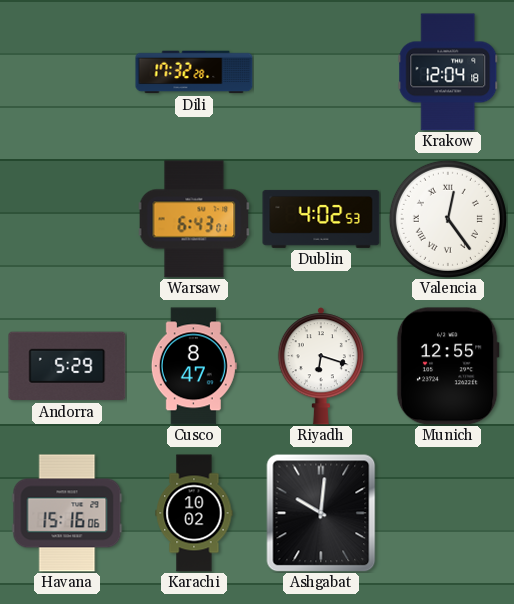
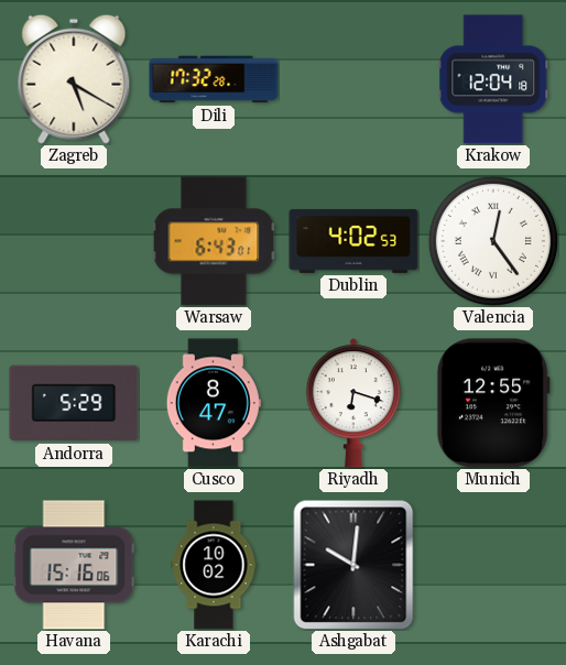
Zagreb: none -> 5:20 (74, 79)
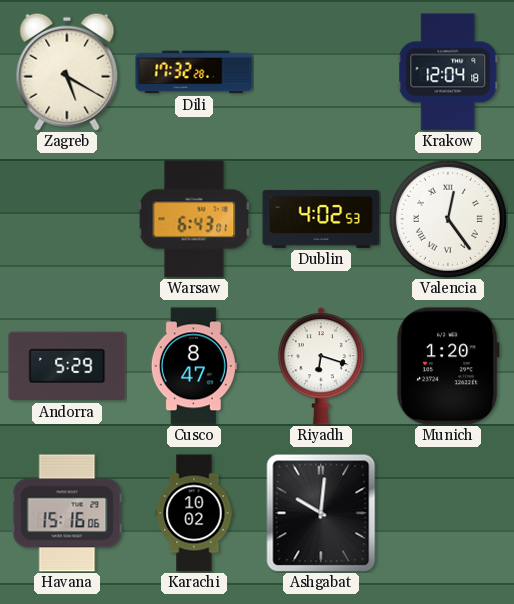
Munich: 12:55 -> 1:20 (448, 366)
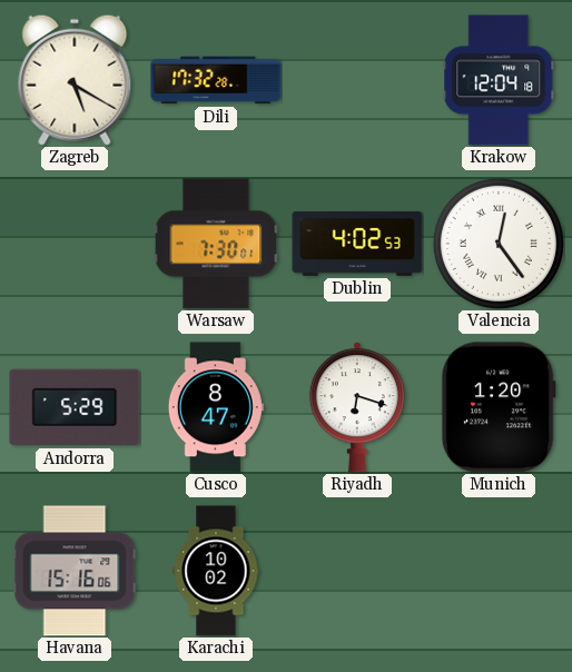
Warsaw: 6:43 -> 7:30 (216, 244)
Ashgabat: 10:01 -> none (321, 513)
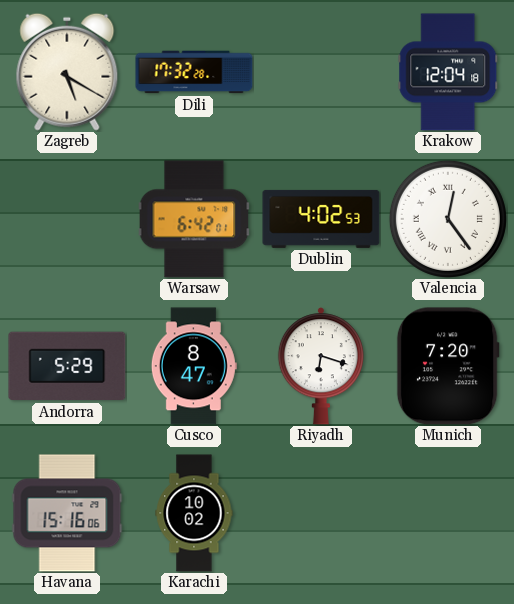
Warsaw: 7:30 -> 6:42 (194, 219)
Munich: 1:20 -> 7:20 (448, 366)
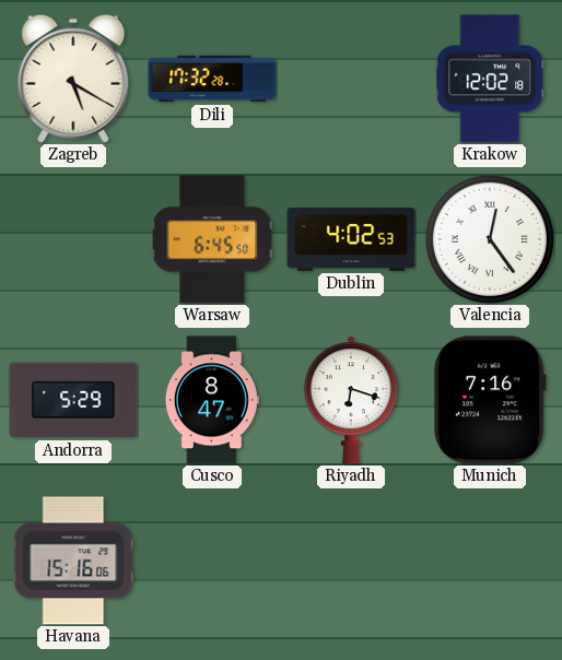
Krakow: 12:04 -> 12:02 (490, 79)
Warsaw: 6:42 -> 6:45 (212, 239)
Munich: 7:20 -> 7:16 (490, 400)
Karachi: 10:02 -> none (194, 513)
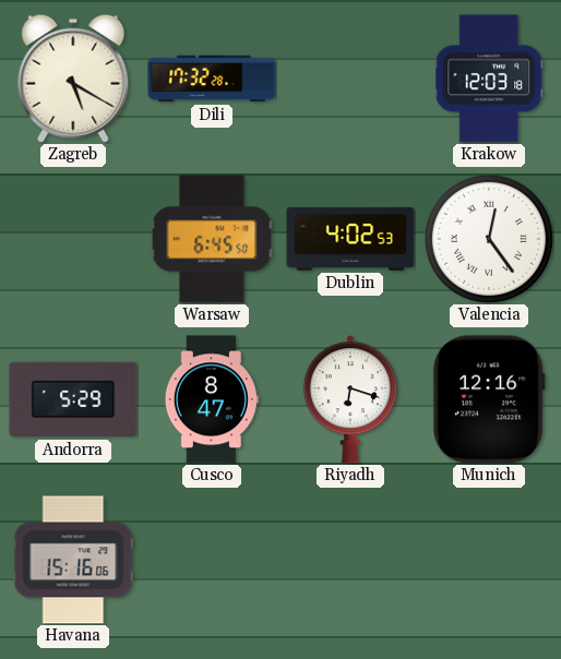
Krakow: 12:02 -> 12:03 (489, 79)
Munich: 7:16 -> 12:16 (489, 399)
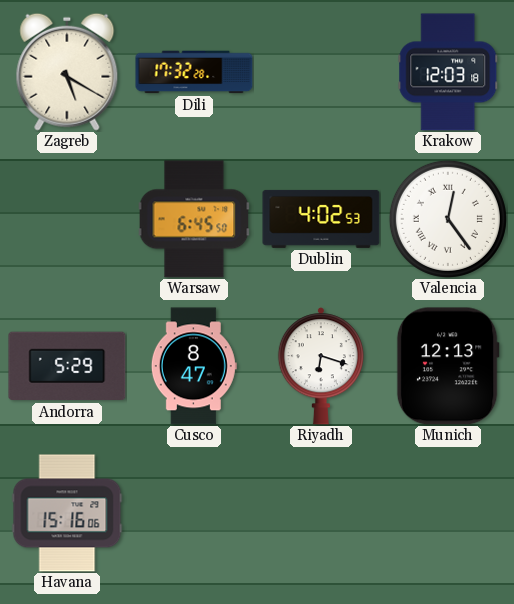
Munich: 12:16 -> 12:13 (448, 366)
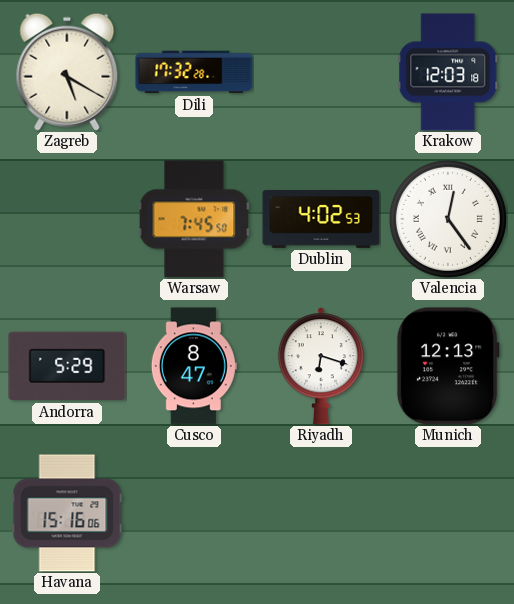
Warsaw: 6:45 -> 7:45 (194, 219)
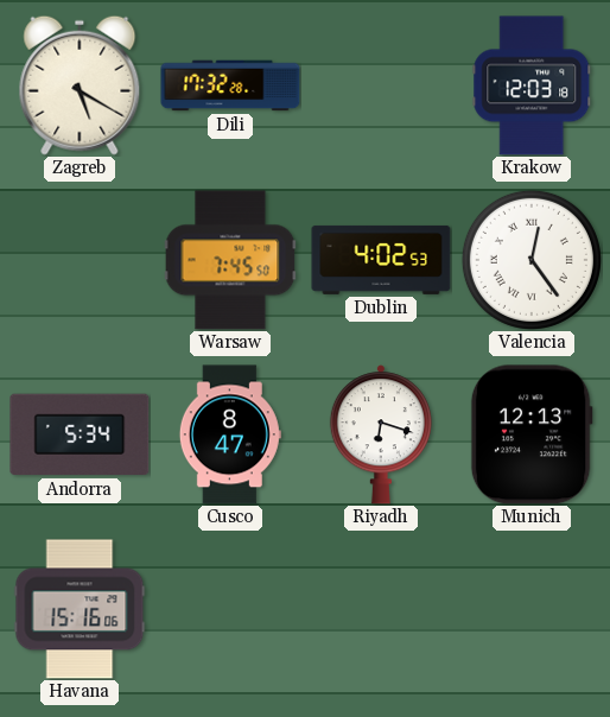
Andorra: 5:29 -> 5:34 (80, 434)
